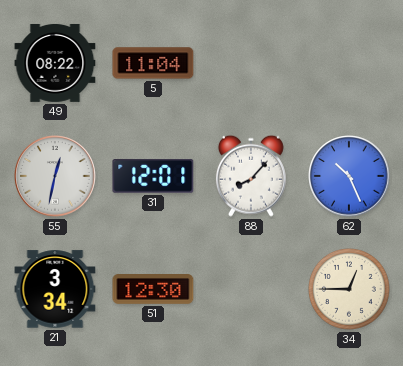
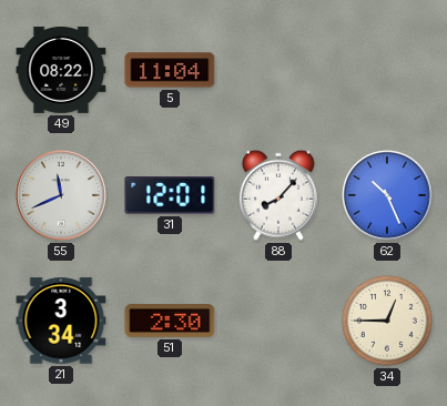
55: 12:32 -> 11:41 (61, 195)
51: 12:30 -> 2:30 (170, 322)
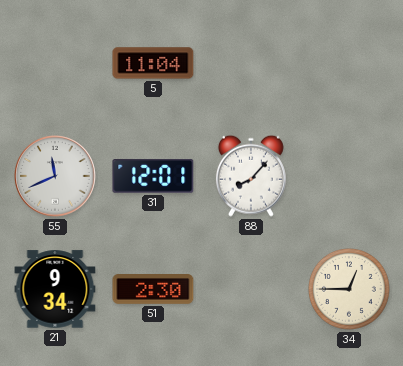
49: 08:22 -> none (61, 70)
62: 10:26 -> none (387, 195)
21: 3:34 -> 9:34 (55, 289)
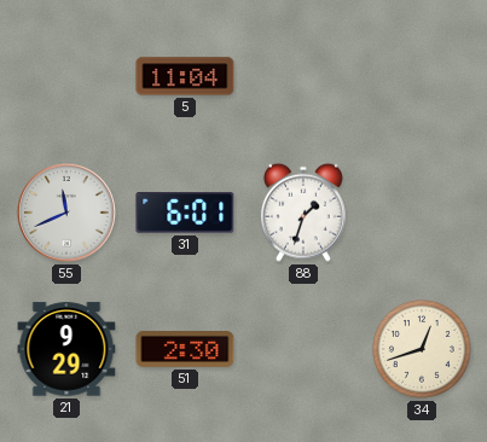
31: 12:01 -> 6:01 (185, 213)
88: 8:07 -> 1:33 (303, 213)
21: 9:34 -> 9:29 (66, 349)
34: 12:45 -> 12:42 (423, 350)
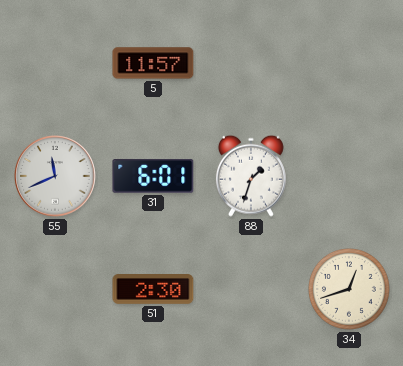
5: 11:04 -> 11:57 (153, 63)
21: 9:29 -> none (66, 349)
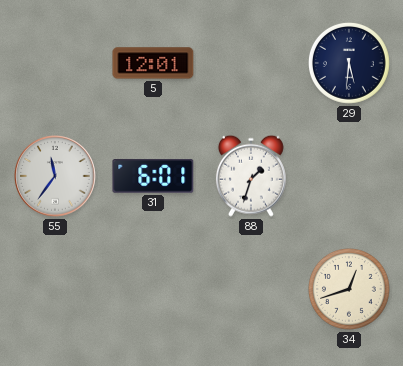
5: 11:57 -> 12:01 (153, 63)
29: none -> 5:31 (350, 64)
55: 11:41 -> 11:36 (55, 176)
51: 2:30 -> none (153, 290)
